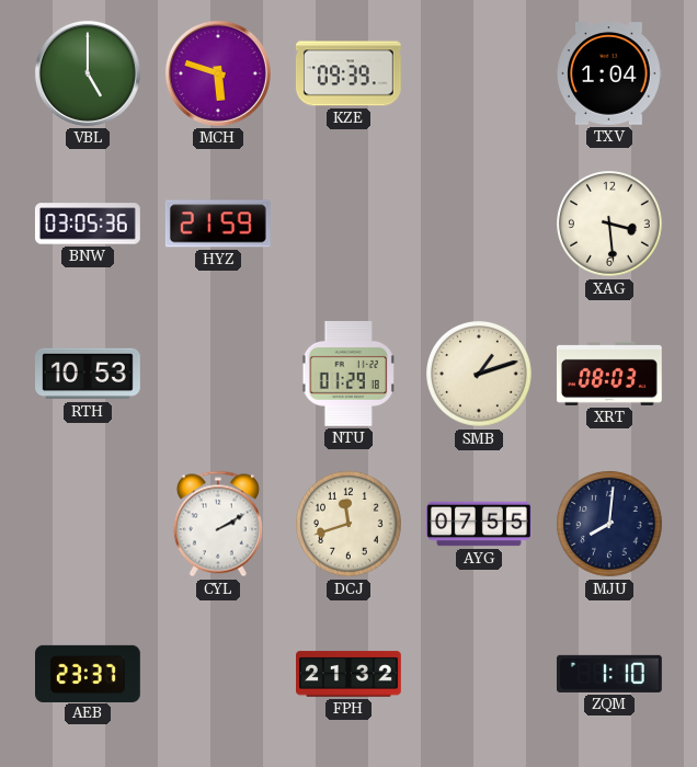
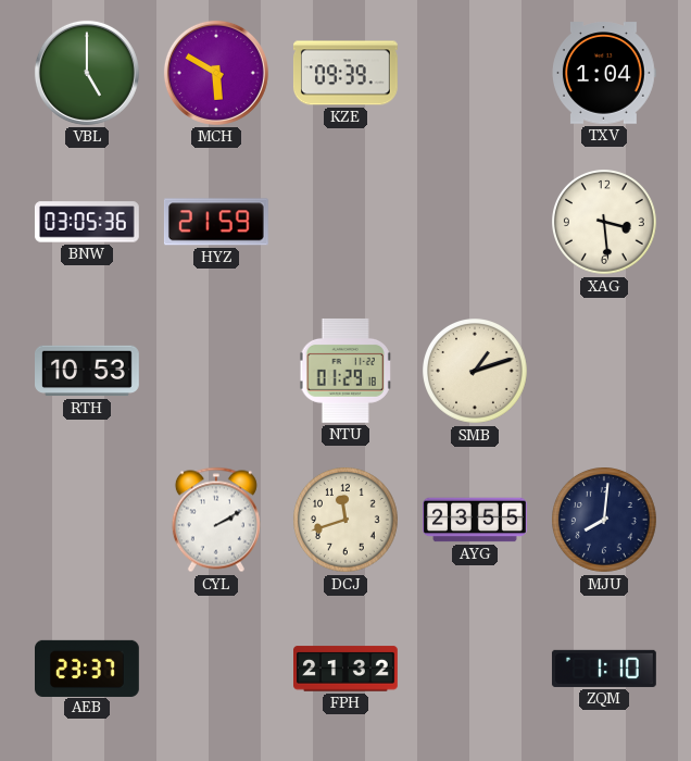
MCH: 5:48 -> 5:50 (216, 73)
XRT: 08:03 -> none (609, 374)
AYG: 07:55 -> 23:55 (476, 520)
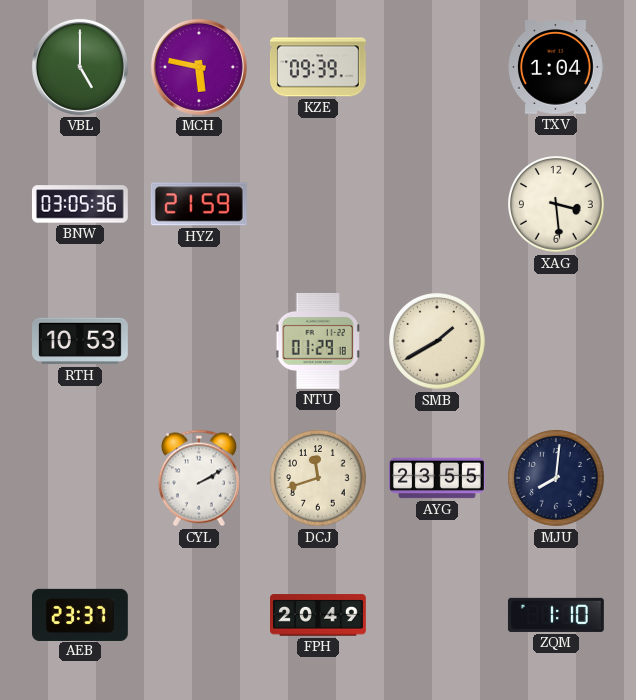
MCH: 5:50 -> 5:47 (199, 67)
SMB: 1:12 -> 1:40 (438, 342)
FPH: 21:32 -> 20:49 (319, 615)
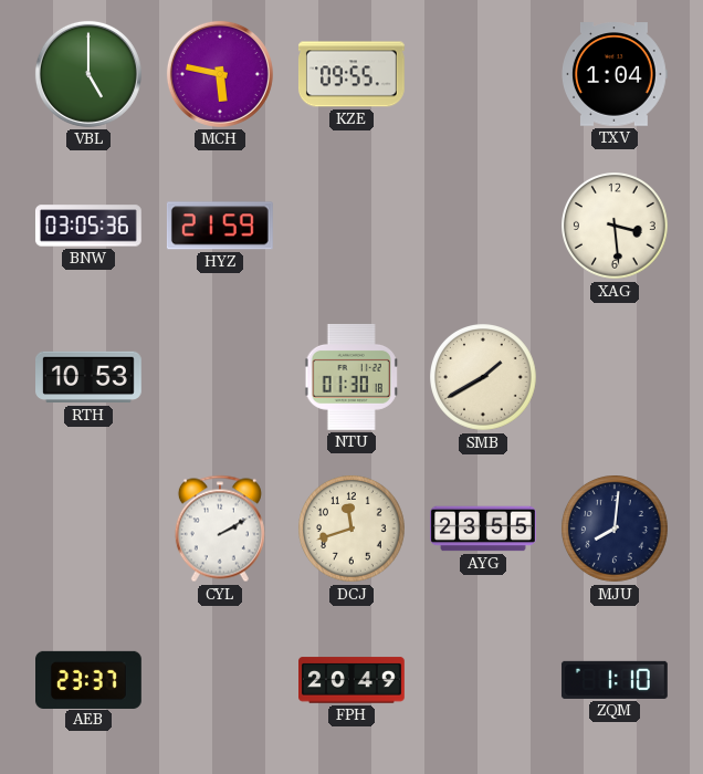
KZE: 09:39 -> 09:55 (351, 74)
NTU: 01:29 -> 01:30 (351, 377)
